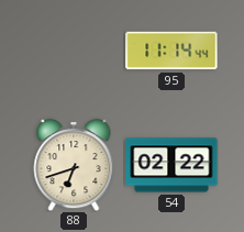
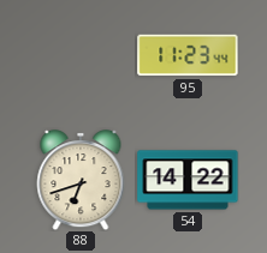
95: 11:14 -> 11:23 (188, 55)
54: 02:22 -> 14:22 (188, 180)
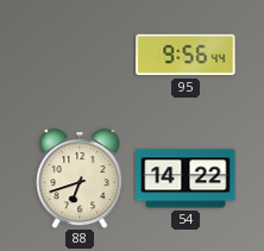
95: 11:23 -> 9:56 (186, 55)
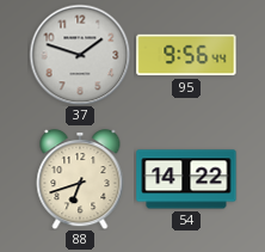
37: none -> 1:48 (80, 55)
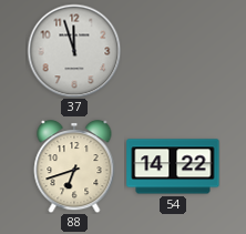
37: 1:48 -> 11:57 (74, 51)
95: 9:56 -> none (186, 55)
